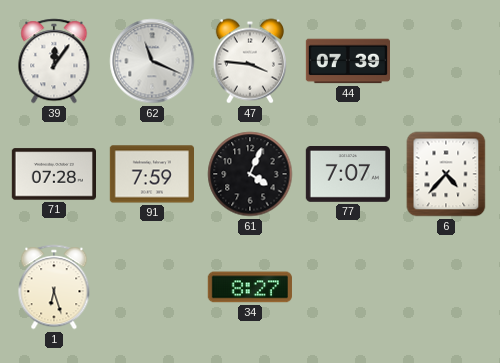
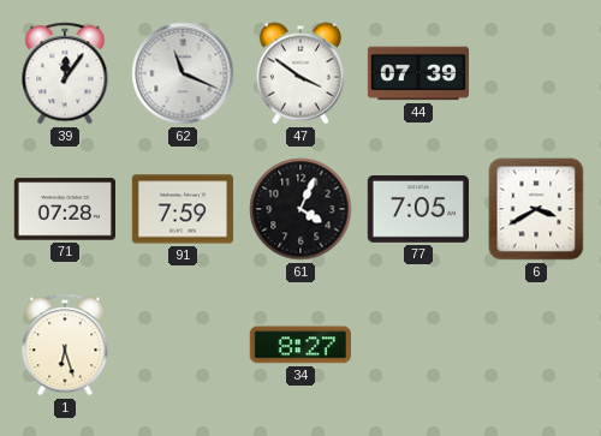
47: 3:46 -> 3:51 (300, 73)
77: 7:07 -> 7:05 (417, 210)
6: 4:37 -> 3:40 (536, 209)
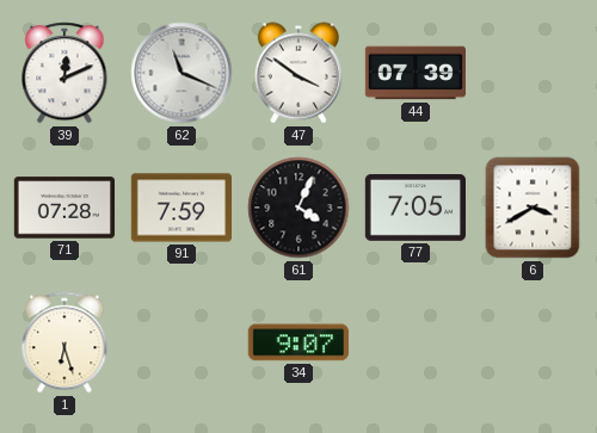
39: 12:06 -> 12:11 (64, 73)
34: 8:27 -> 9:07 (298, 342)
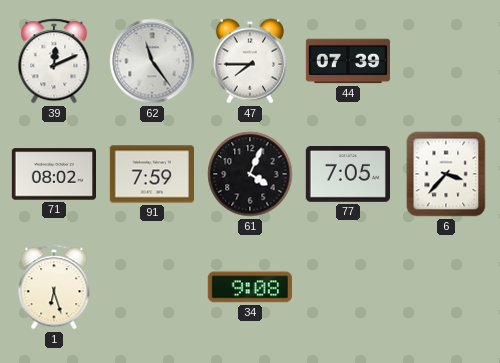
62: 11:19 -> 11:24 (152, 61)
47: 3:51 -> 7:45 (250, 61)
71: 07:28 -> 08:02 (53, 174)
6: 3:40 -> 3:37 (446, 174)
34: 9:07 -> 9:08 (250, 287)
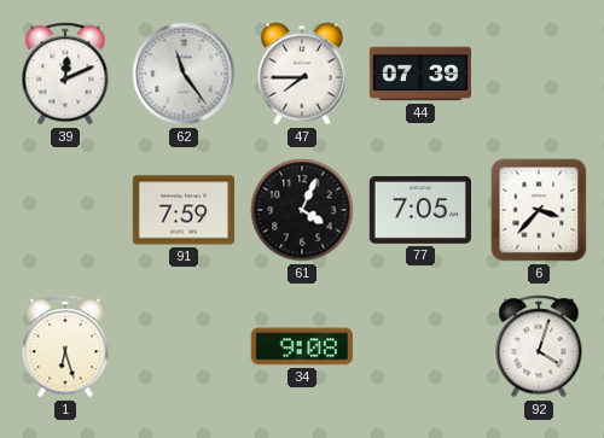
71: 08:02 -> none (53, 174)
92: none -> 4:03 (539, 346)
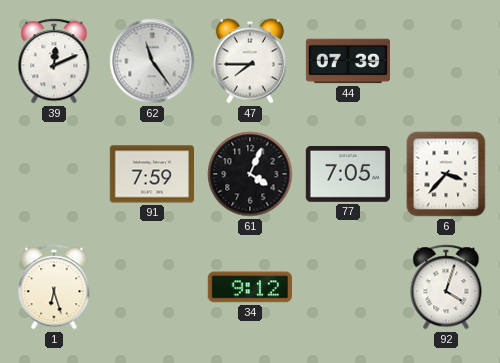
34: 9:08 -> 9:12 (250, 287)
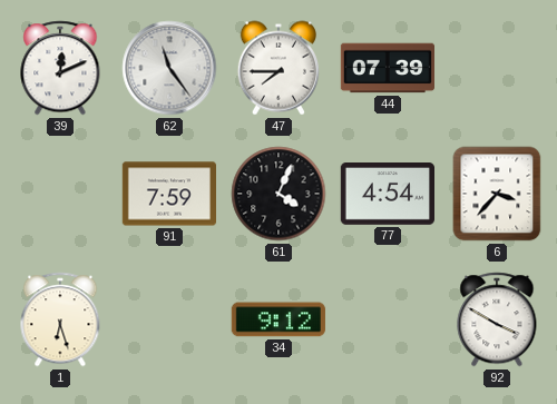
77: 7:05 -> 4:54 (387, 195)
92: 4:03 -> 3:50 (497, 319)
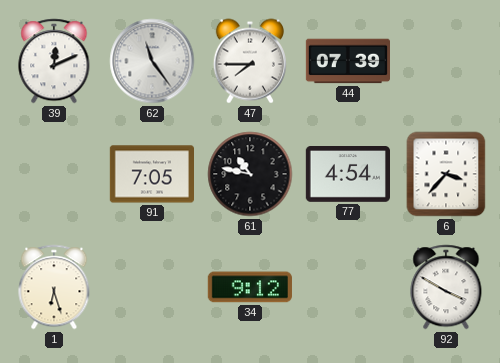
91: 7:59 -> 7:05 (151, 174)
61: 4:04 -> 10:47 (250, 174)
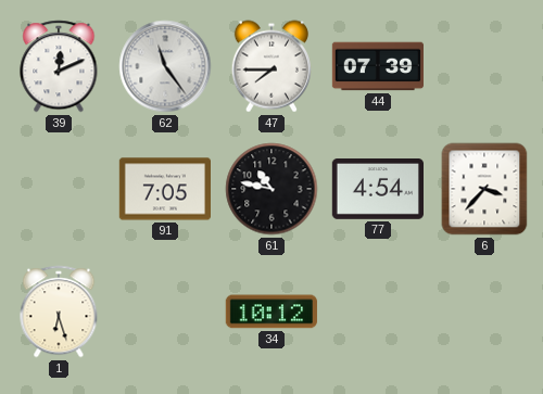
34: 9:12 -> 10:12 (271, 312)
92: 3:50 -> none (446, 287)
